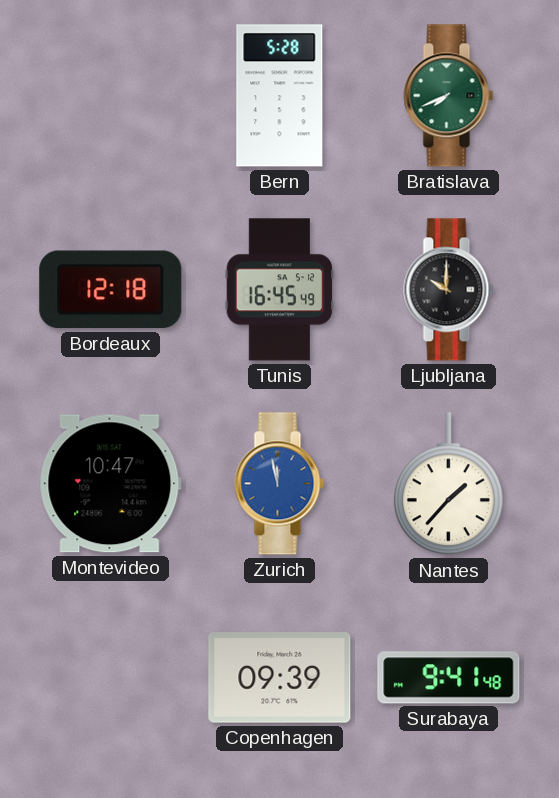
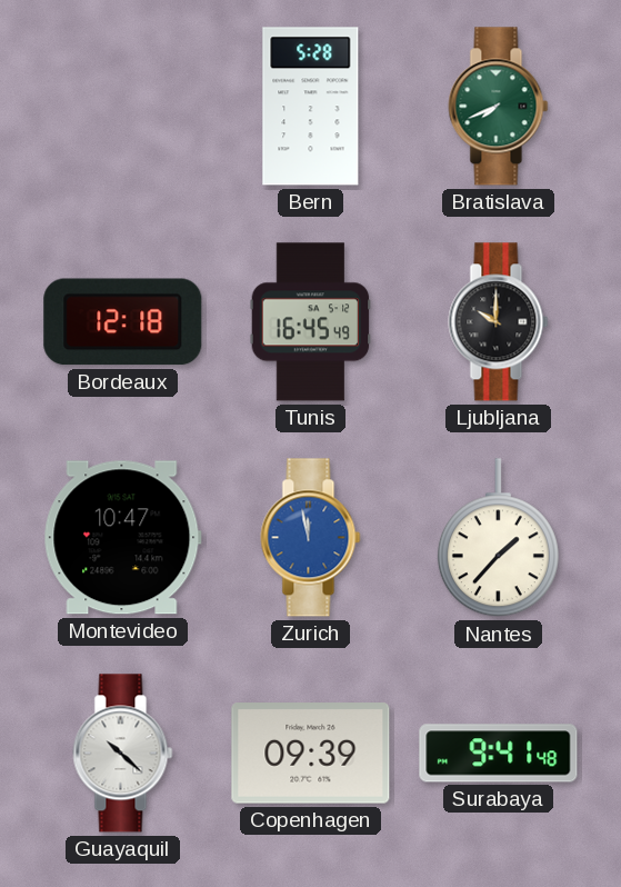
Guayaquil: none -> 10:22 (123, 754)
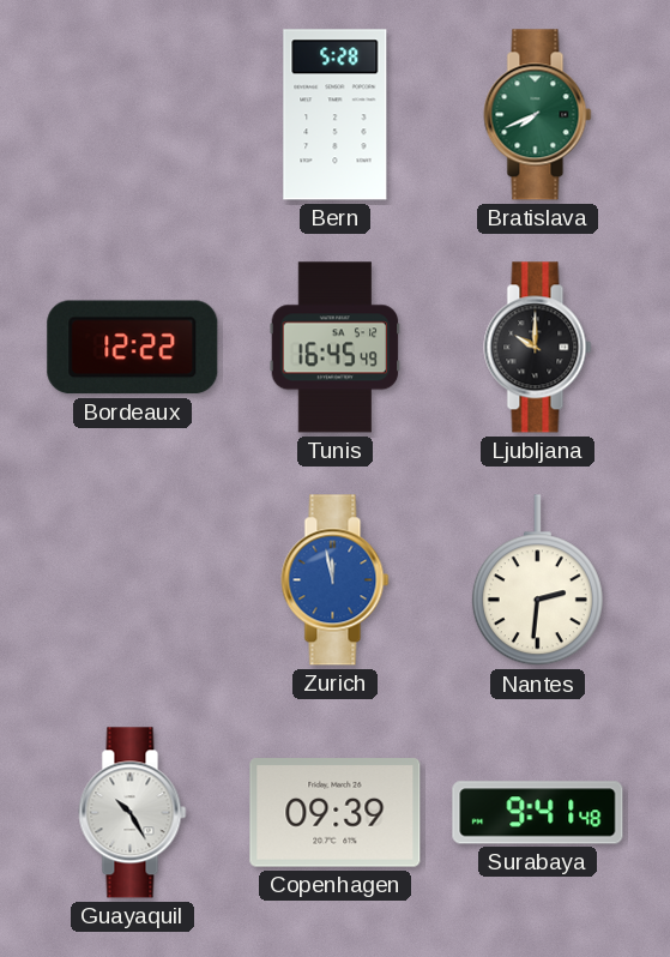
Bordeaux: 12:18 -> 12:22 (133, 348)
Montevideo: 10:47 -> none (122, 538)
Nantes: 1:37 -> 2:31 (537, 580)
Guayaquil: 10:22 -> 10:25 (133, 813)
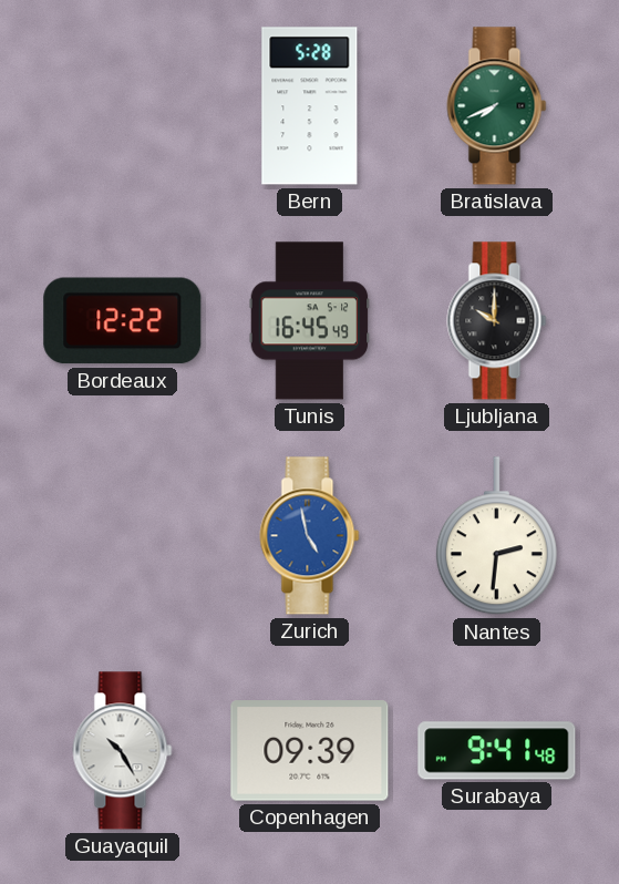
Zurich: 11:58 -> 4:58 (310, 536)
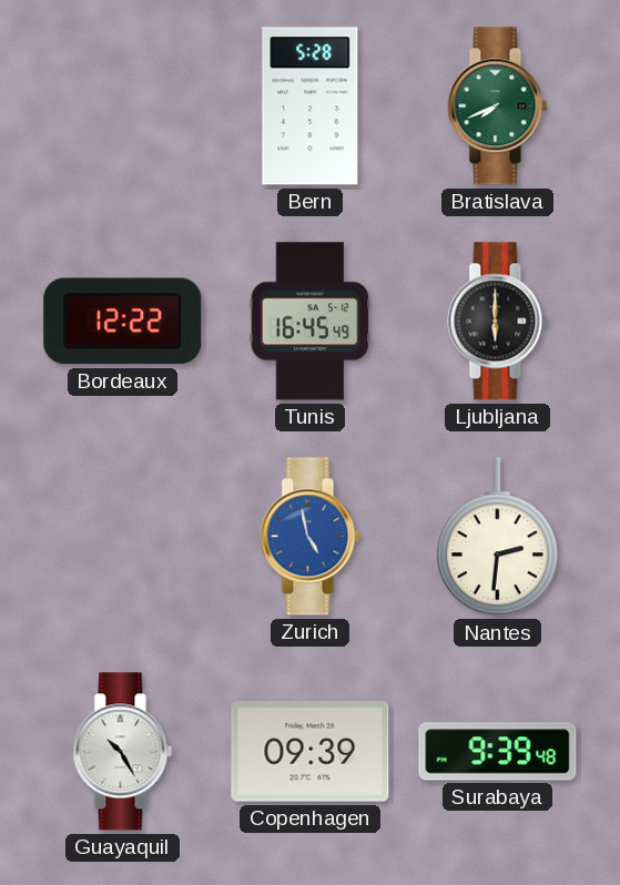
Ljubljana: 10:00 -> 6:00 (498, 322)
Surabaya: 9:41 -> 9:39 (498, 752)
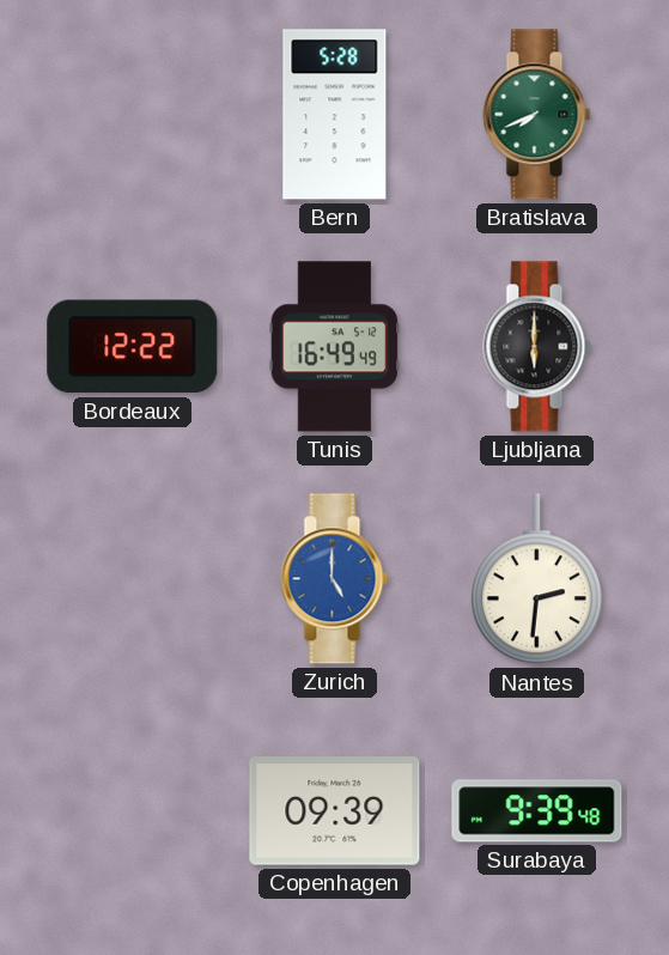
Tunis: 16:45 -> 16:49 (335, 347)
Zurich: 4:58 -> 5:00 (335, 579)
Guayaquil: 10:25 -> none (123, 752)
